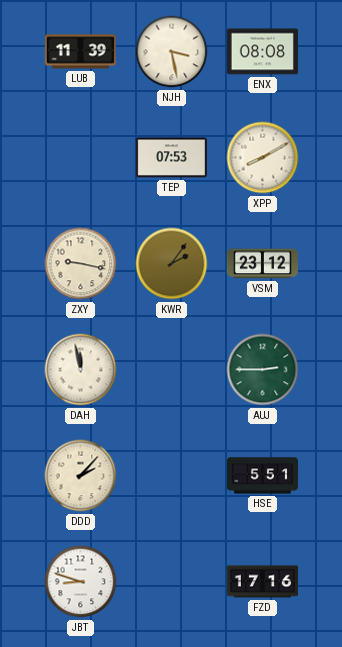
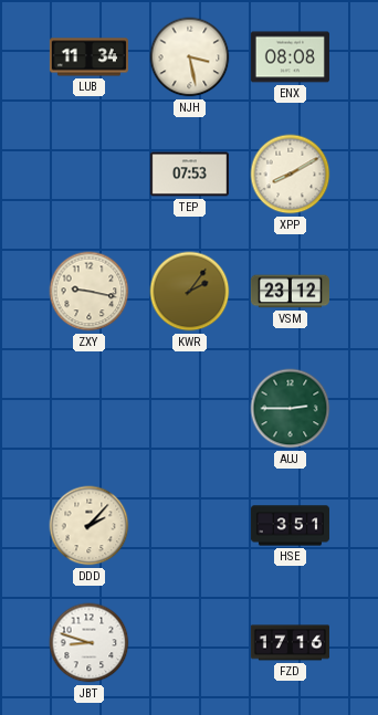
LUB: 11:39 -> 11:34 (88, 57)
DAH: 11:58 -> none (81, 370)
HSE: 5:51 -> 3:51 (290, 526)
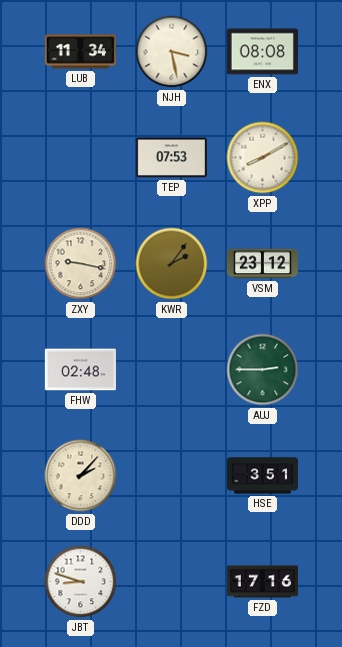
FHW: none -> 02:48 (80, 370)
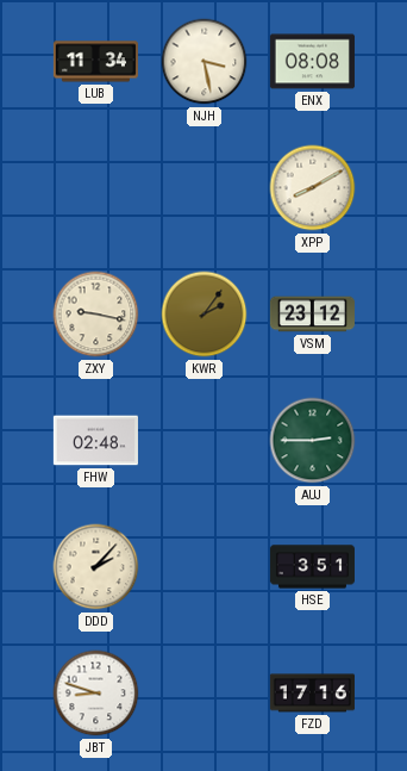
TEP: 07:53 -> none (171, 158)
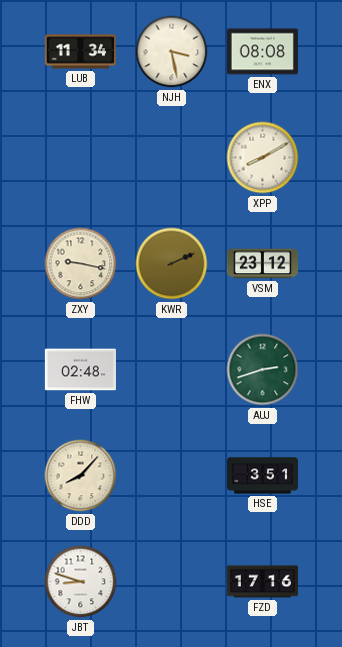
KWR: 2:06 -> 2:11 (172, 264)
AUJ: 2:45 -> 2:42 (263, 370)
DDD: 2:07 -> 8:07 (81, 476)
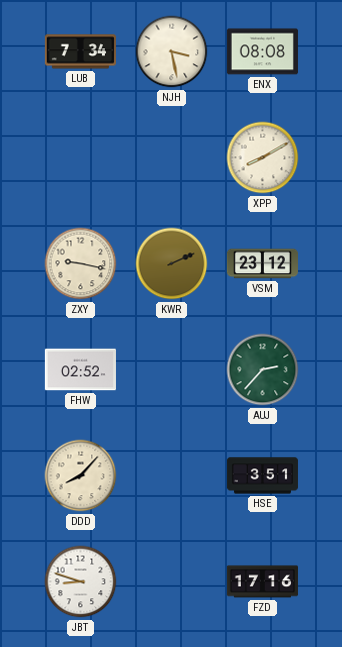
LUB: 11:34 -> 7:34 (80, 52)
FHW: 02:48 -> 02:52 (80, 370)
AUJ: 2:42 -> 2:37 (263, 370)
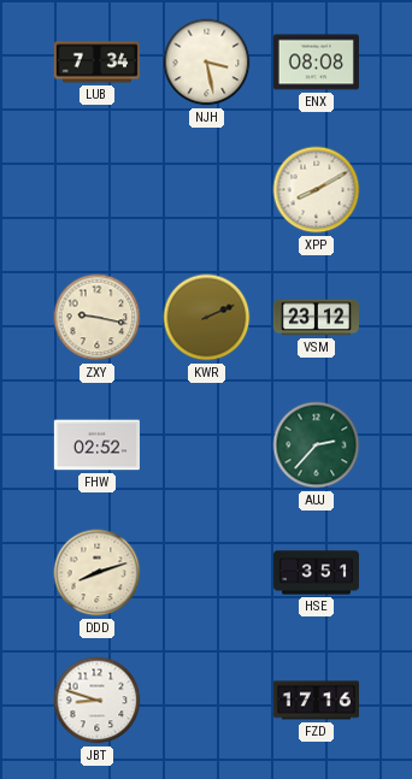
DDD: 8:07 -> 8:12 (98, 573)
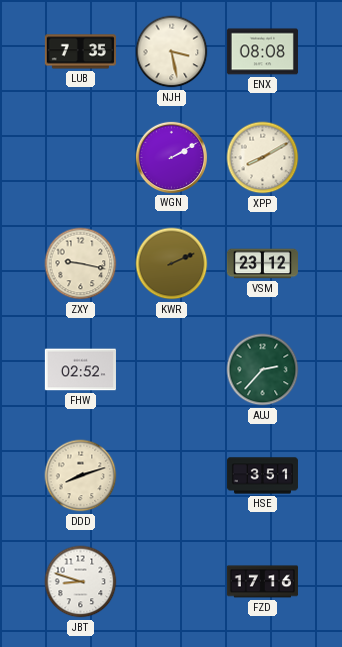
LUB: 7:34 -> 7:35 (80, 52)
WGN: none -> 2:10 (171, 157)
